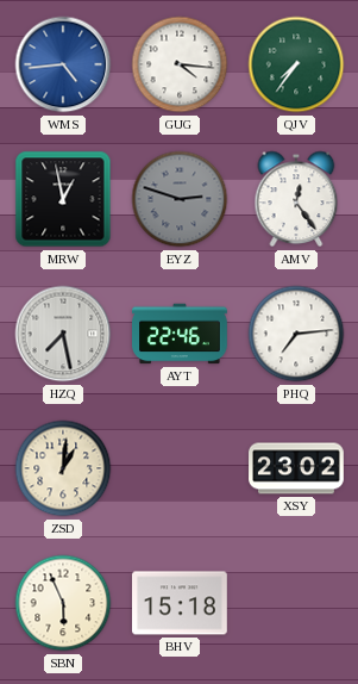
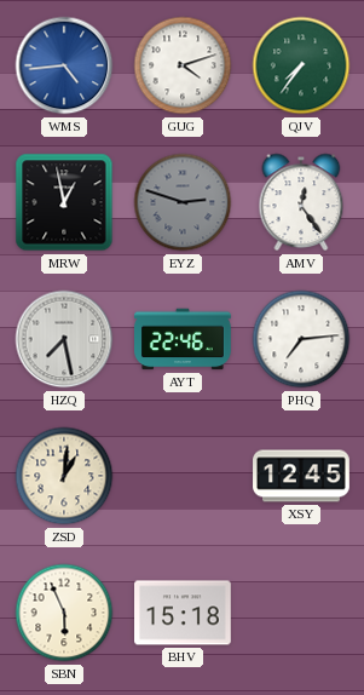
GUG: 4:16 -> 4:12 (183, 65)
XSY: 23:02 -> 12:45 (301, 476)
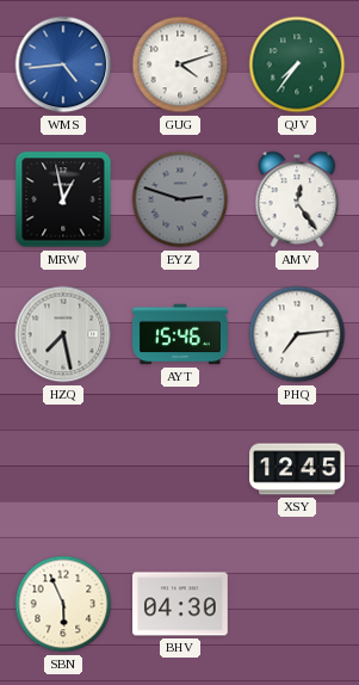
AYT: 22:46 -> 15:46 (181, 334)
ZSD: 1:01 -> none (64, 476)
BHV: 15:18 -> 04:30 (181, 604)
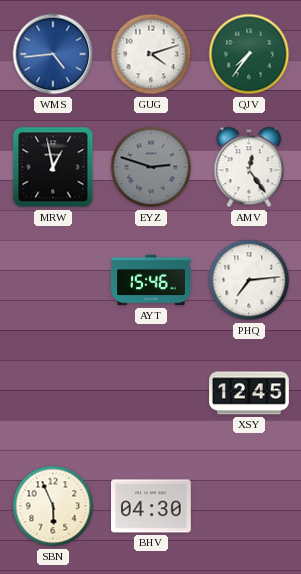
HZQ: 7:28 -> none (63, 334)
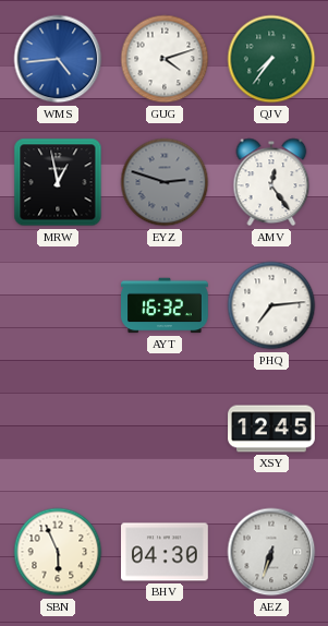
AYT: 15:46 -> 16:32 (166, 305)
AEZ: none -> 6:33 (271, 552)
